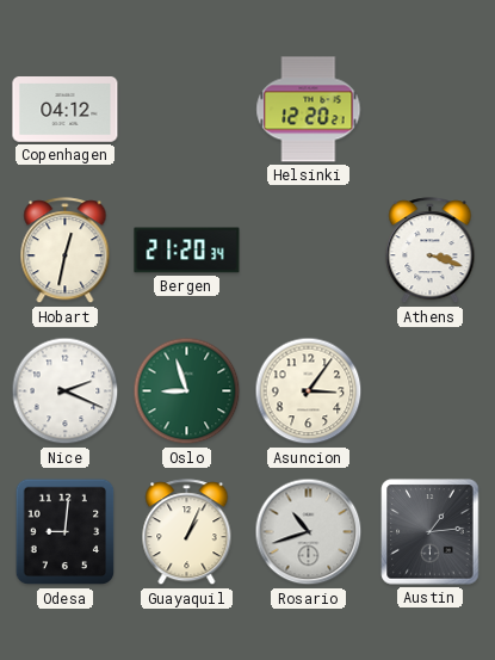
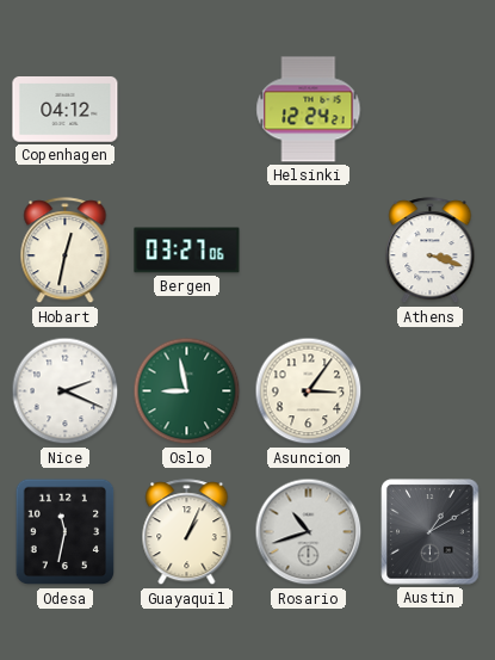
Helsinki: 12:20 -> 12:24 (309, 110)
Bergen: 21:20 -> 03:27 (187, 251)
Oslo: 8:57 -> 8:58 (187, 391)
Odesa: 9:01 -> 11:32 (66, 532)
Austin: 1:14 -> 1:10 (431, 532)
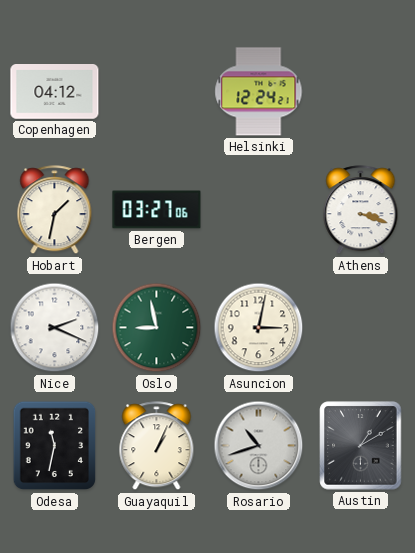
Hobart: 12:32 -> 1:32 (55, 210)
Asuncion: 3:06 -> 3:02 (259, 328)
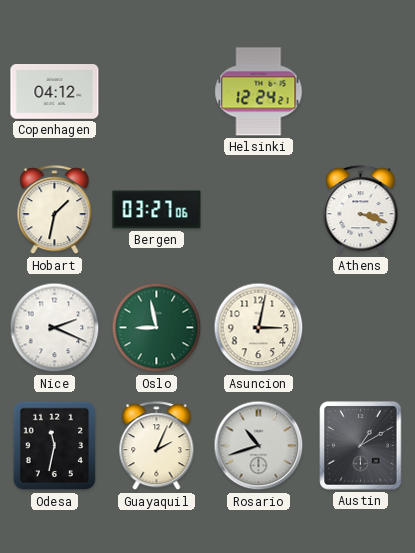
Guayaquil: 1:04 -> 2:04 (157, 446)
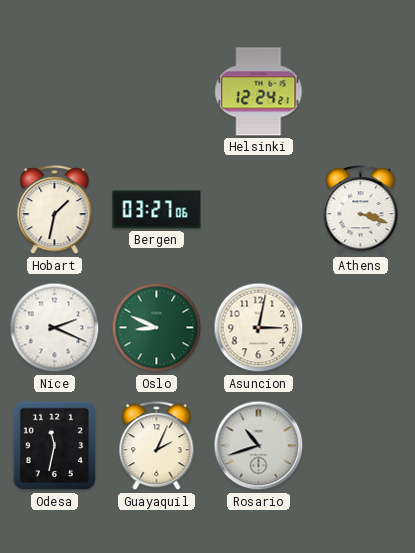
Copenhagen: 04:12 -> none (55, 92)
Oslo: 8:58 -> 8:49 (157, 328)
Austin: 1:10 -> none (361, 446)
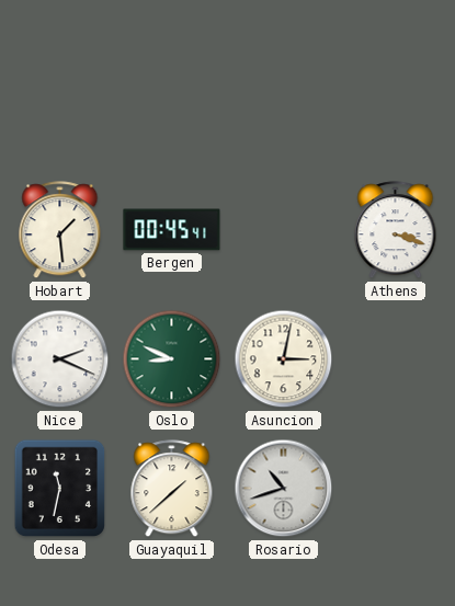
Helsinki: 12:24 -> none (259, 92)
Hobart: 1:32 -> 1:29 (60, 230)
Bergen: 03:27 -> 00:45 (172, 230)
Guayaquil: 2:04 -> 1:38 (172, 489)
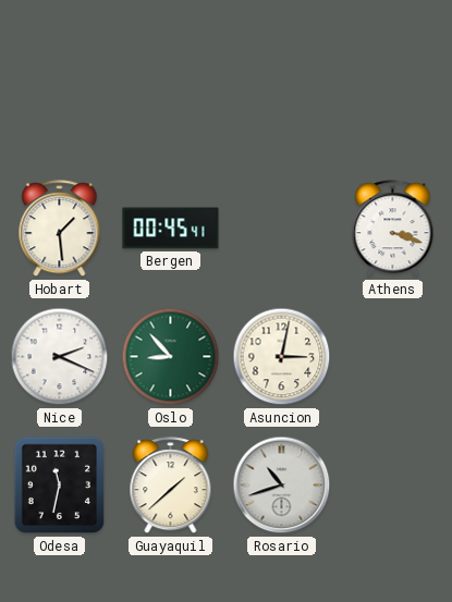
Oslo: 8:49 -> 8:53 (171, 357)
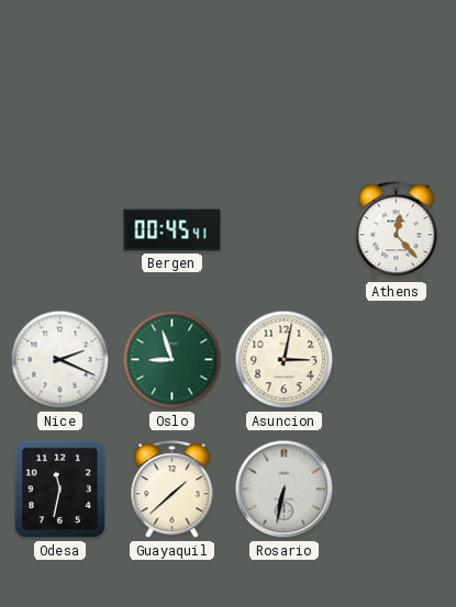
Hobart: 1:29 -> none (60, 229)
Athens: 3:18 -> 12:23 (397, 231)
Oslo: 8:53 -> 8:57 (173, 360)
Rosario: 10:42 -> 6:32 (285, 490)
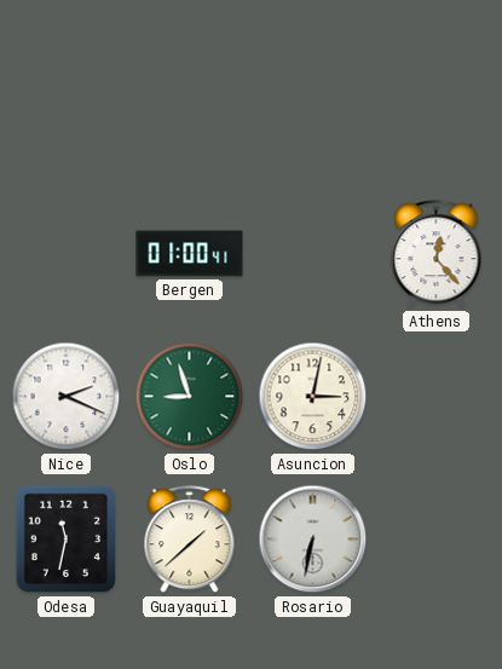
Bergen: 00:45 -> 01:00 (190, 254)
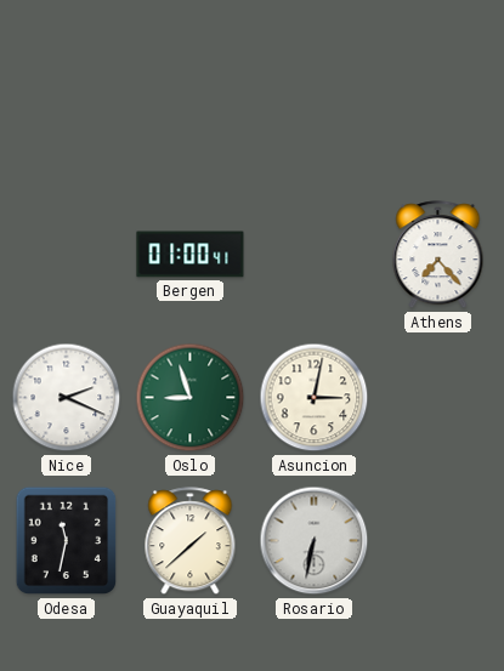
Athens: 12:23 -> 7:23 (438, 255)
